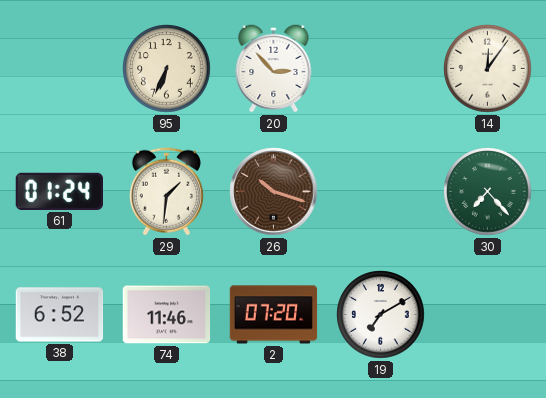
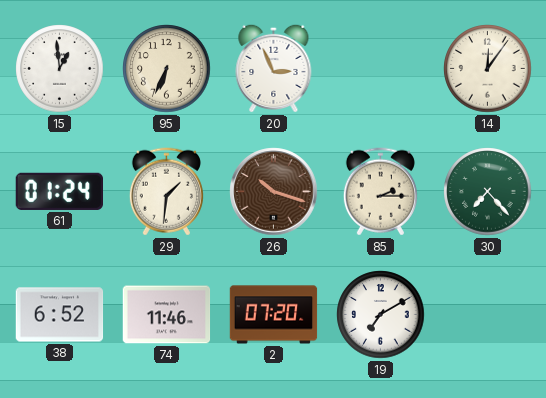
15: none -> 12:59 (60, 69)
20: 2:53 -> 2:56 (274, 68)
85: none -> 2:15 (380, 192)
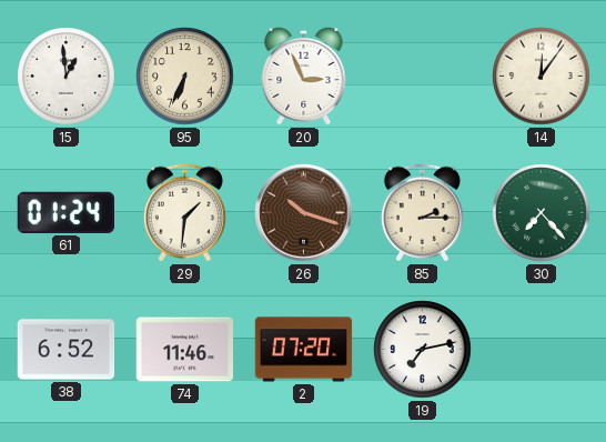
19: 7:10 -> 7:13 (423, 350)
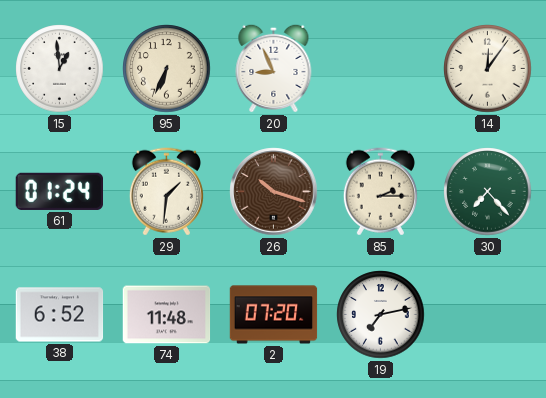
20: 2:56 -> 8:56 (274, 68)
74: 11:46 -> 11:48 (167, 315)
